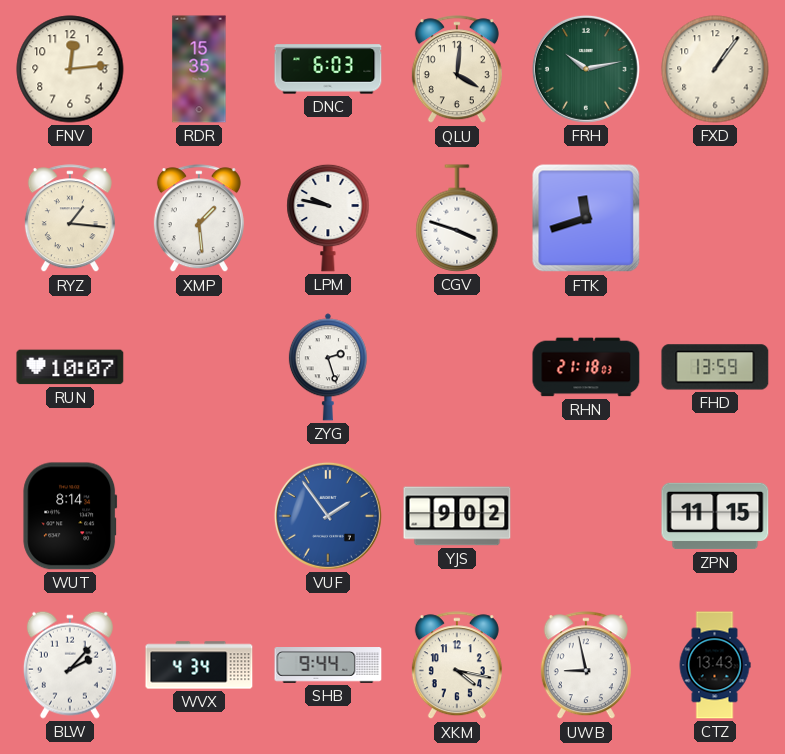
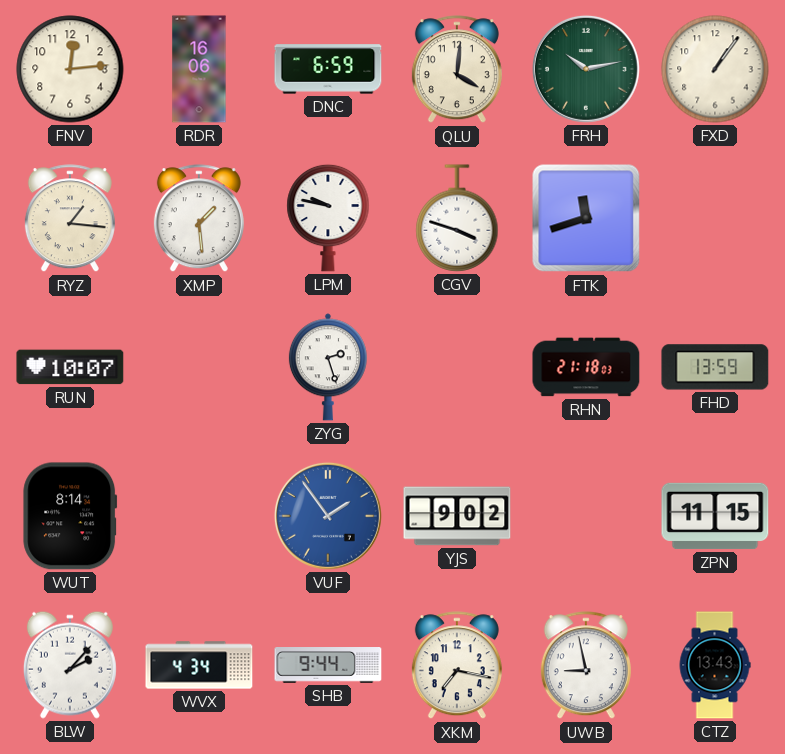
RDR: 15:35 -> 16:06 (199, 69)
DNC: 6:03 -> 6:59 (328, 69)
XKM: 4:17 -> 7:17 (457, 666)
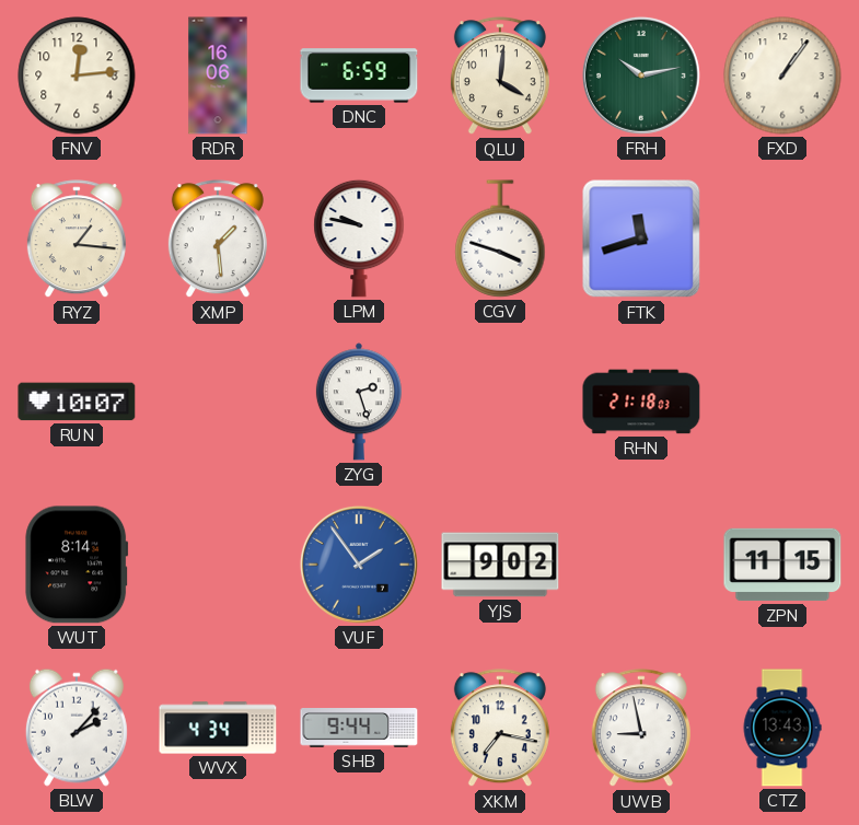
FHD: 13:59 -> none (715, 367)
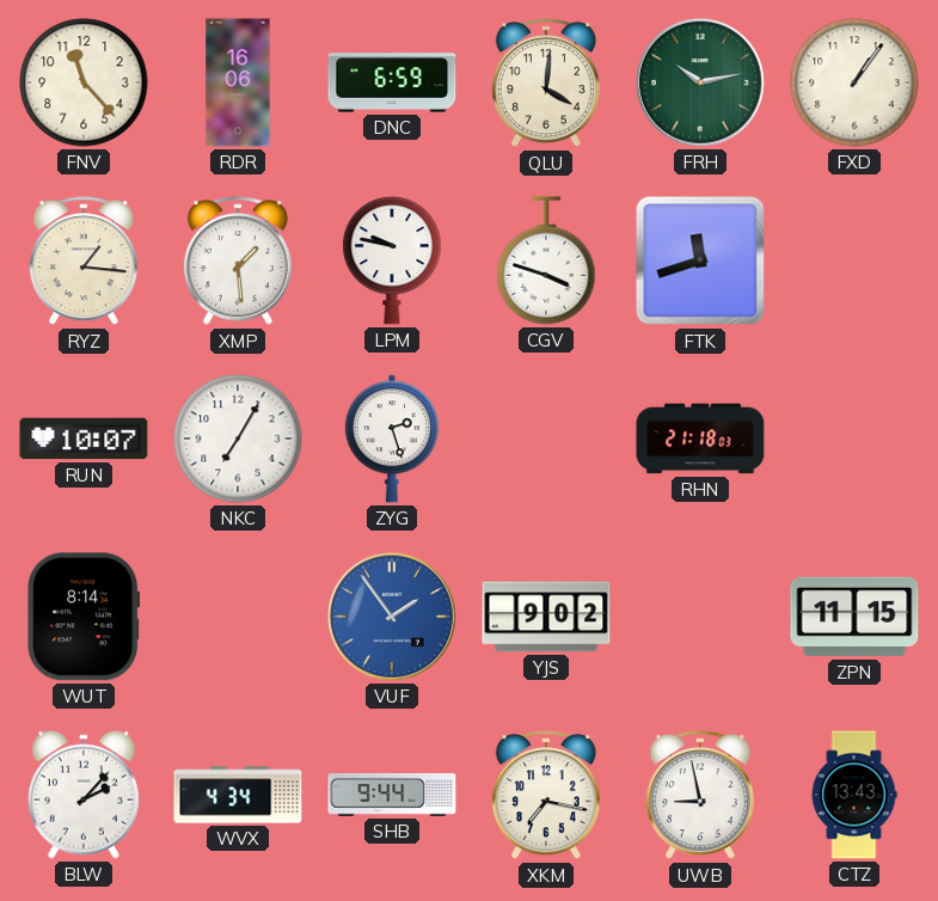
FNV: 12:14 -> 11:23 (84, 82)
NKC: none -> 7:05 (238, 439)
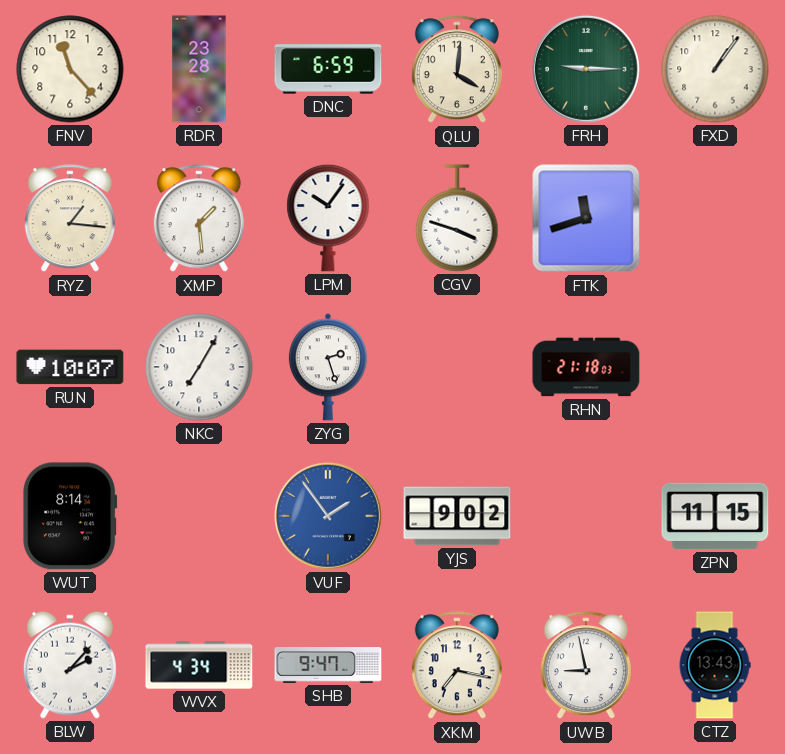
RDR: 16:06 -> 23:28 (199, 69)
FRH: 10:13 -> 9:15 (586, 69)
LPM: 9:47 -> 10:06 (328, 218)
SHB: 9:44 -> 9:47 (328, 666)
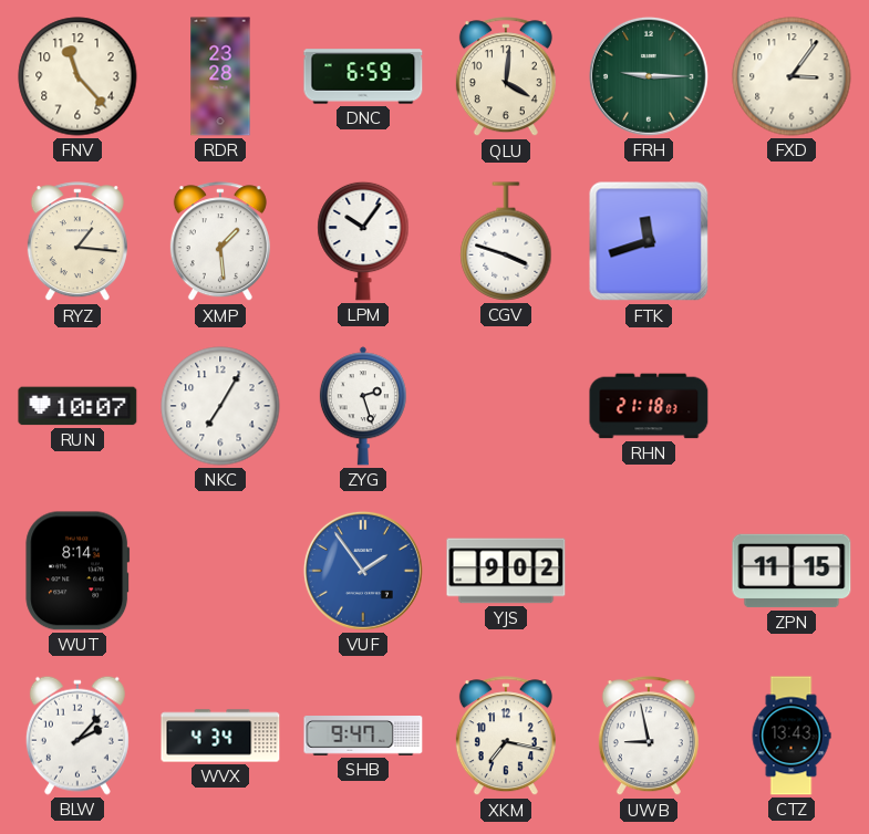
FXD: 1:06 -> 3:06 (792, 76)
